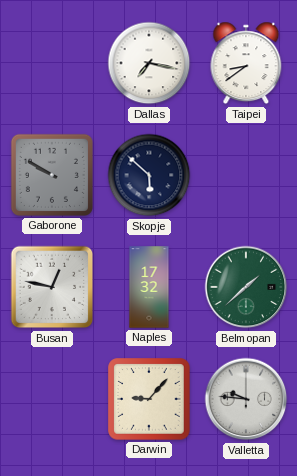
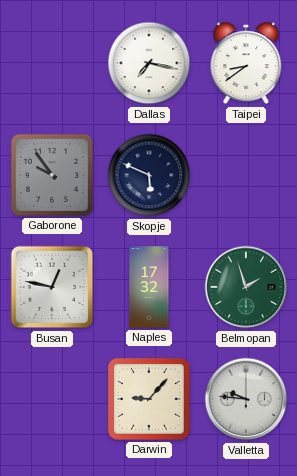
Gaborone: 9:50 -> 9:54 (52, 175)
Skopje: 5:52 -> 5:49 (149, 175)
Belmopan: 1:38 -> 1:57 (246, 287)
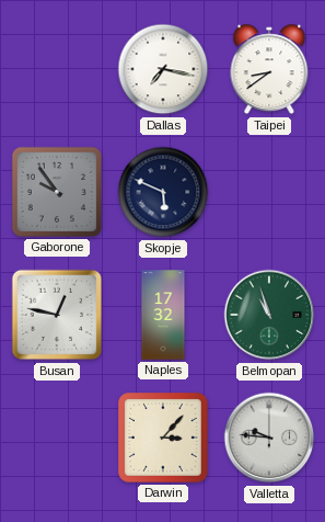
Belmopan: 1:57 -> 10:57 (269, 315)
Darwin: 9:07 -> 3:07 (163, 438)
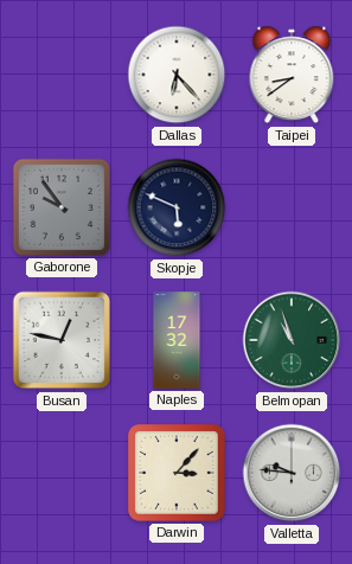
Dallas: 7:17 -> 6:23 (177, 75)
